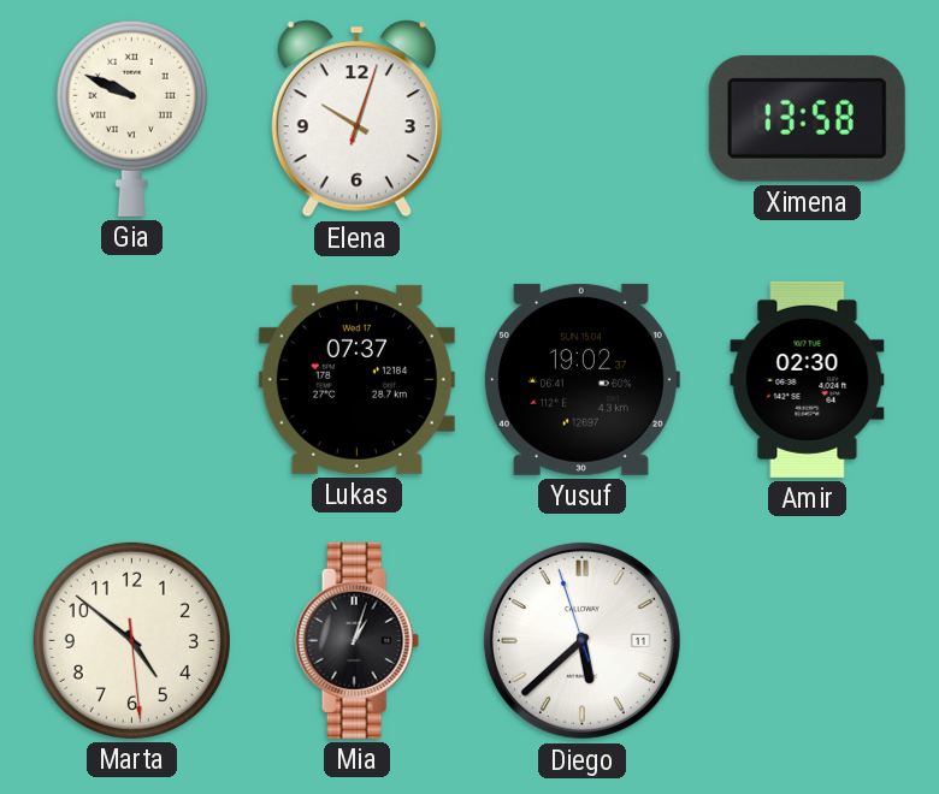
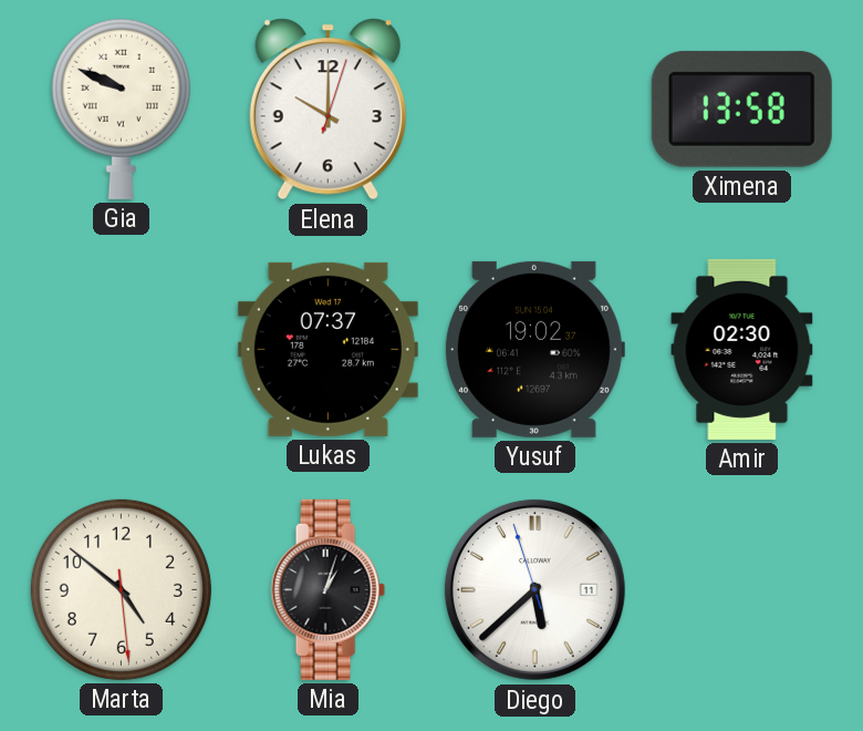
Elena: 10:03 -> 10:00 (327, 110)
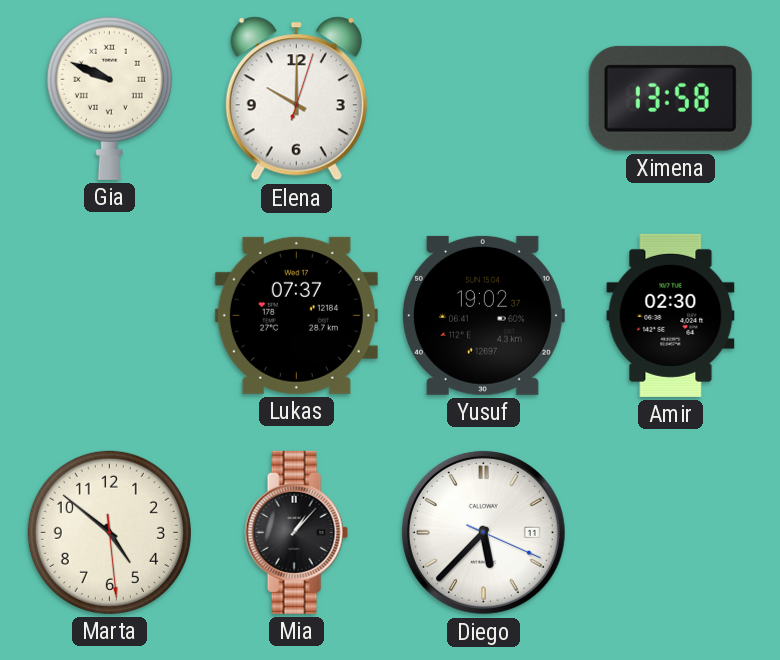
Mia: 1:03 -> 1:07 (296, 532)
Diego: 5:37:57 -> 5:37:19 (483, 532)
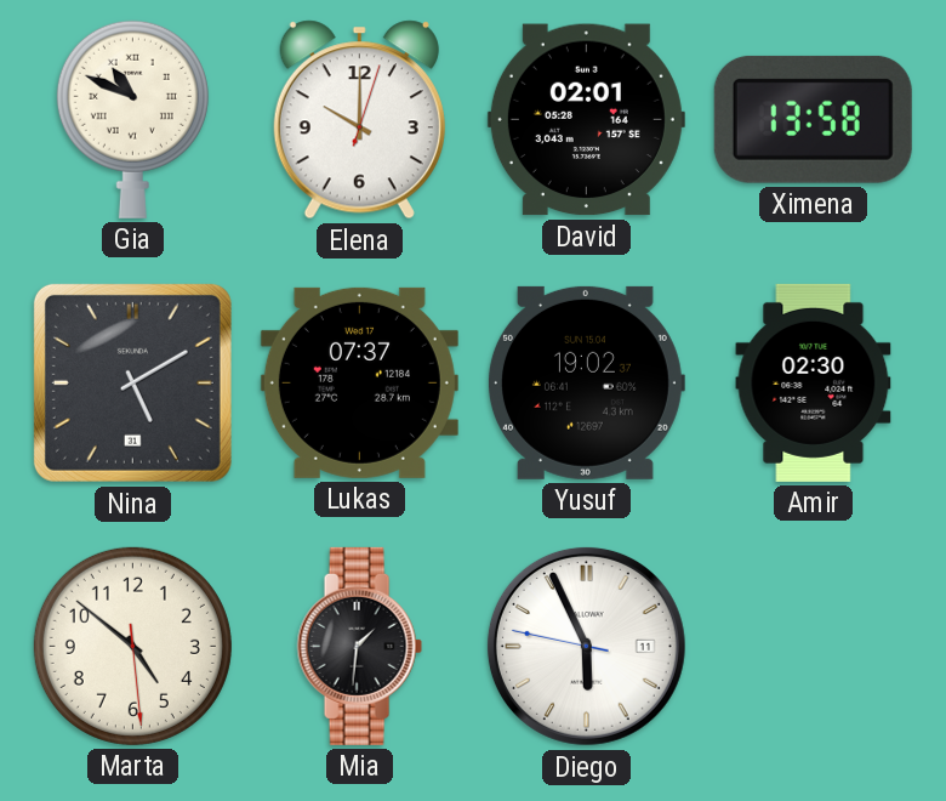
Gia: 9:49 -> 10:49 (132, 119)
David: none -> 02:01 (586, 120)
Nina: none -> 5:10 (132, 382)
Mia: 1:07 -> 1:31 (359, 646)
Diego: 5:37 -> 5:55 (586, 646)
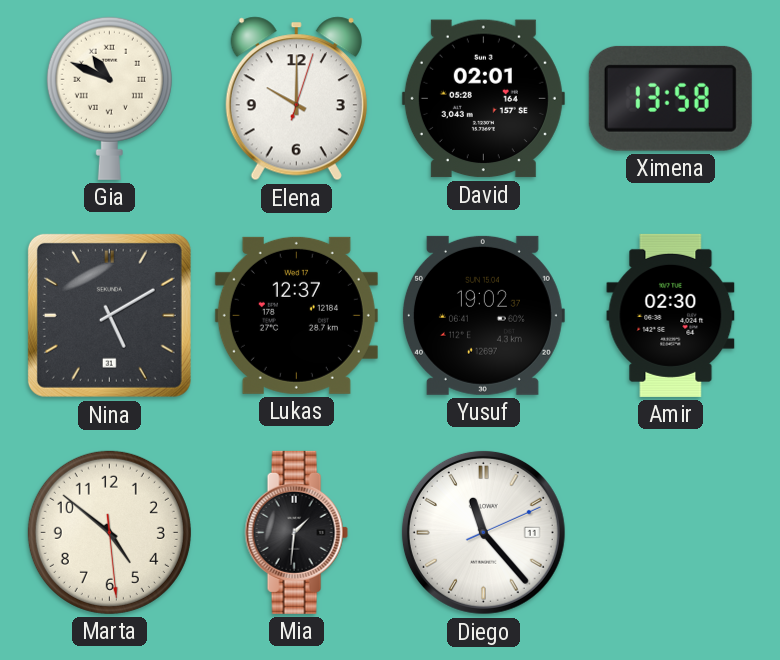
Lukas: 07:37 -> 12:37 (296, 315)
Diego: 5:55 -> 11:23 (483, 532)
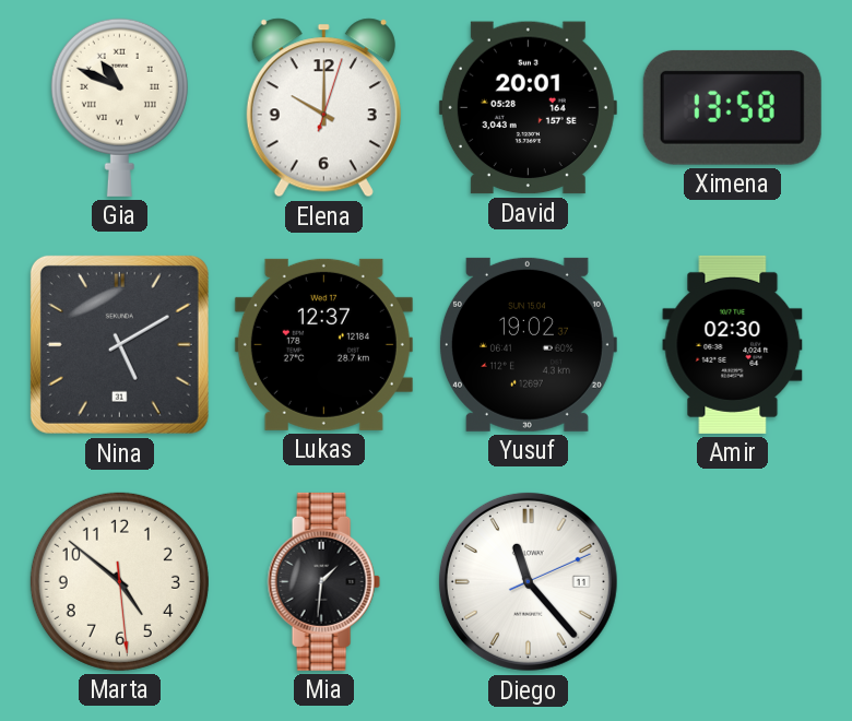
David: 02:01 -> 20:01 (528, 108)
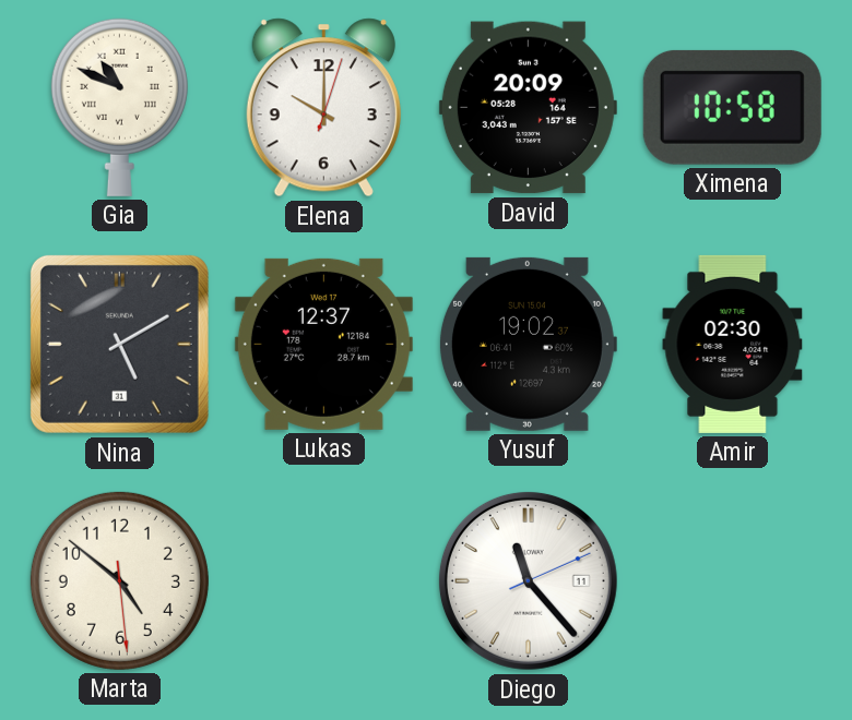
David: 20:01 -> 20:09 (528, 108)
Ximena: 13:58 -> 10:58 (732, 107)
Mia: 1:31 -> none (323, 581)
